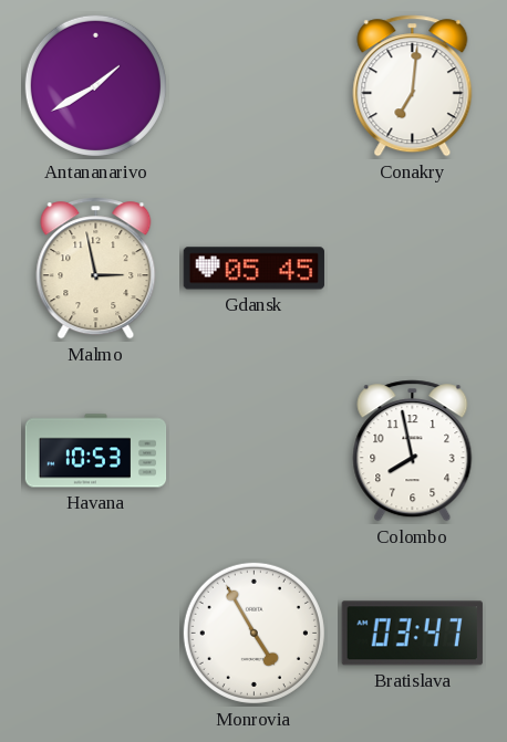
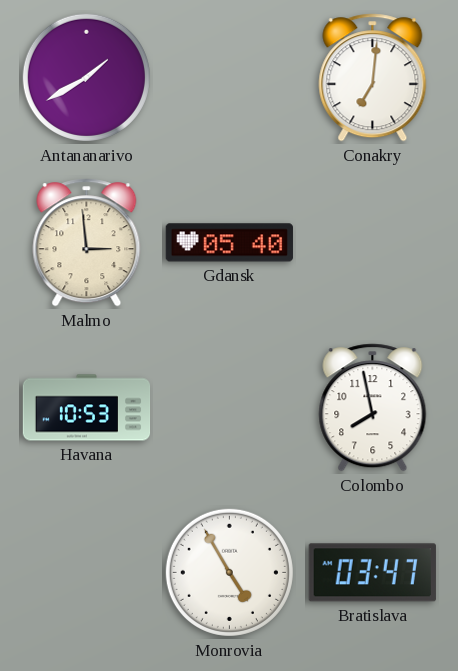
Malmo: 2:58 -> 2:59 (87, 243)
Gdansk: 05:45 -> 05:40 (229, 243)
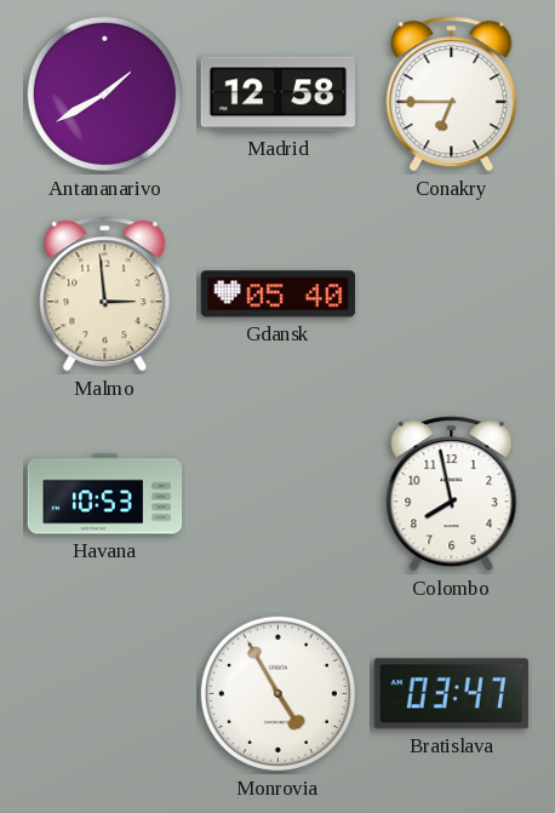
Madrid: none -> 12:58 (277, 95)
Conakry: 7:01 -> 6:45 (452, 95)
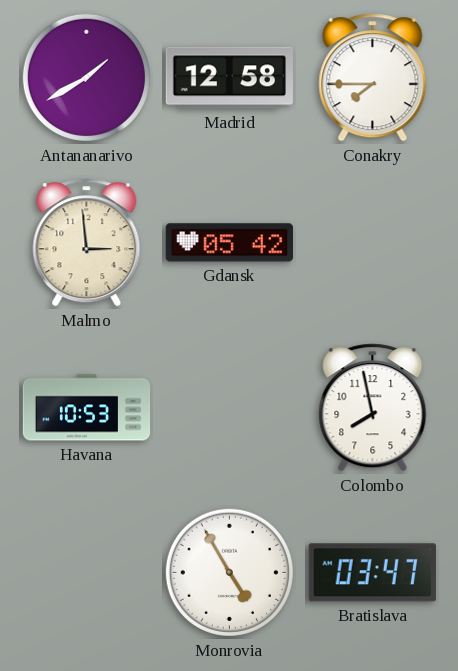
Conakry: 6:45 -> 7:45 (373, 78)
Gdansk: 05:40 -> 05:42 (229, 243)
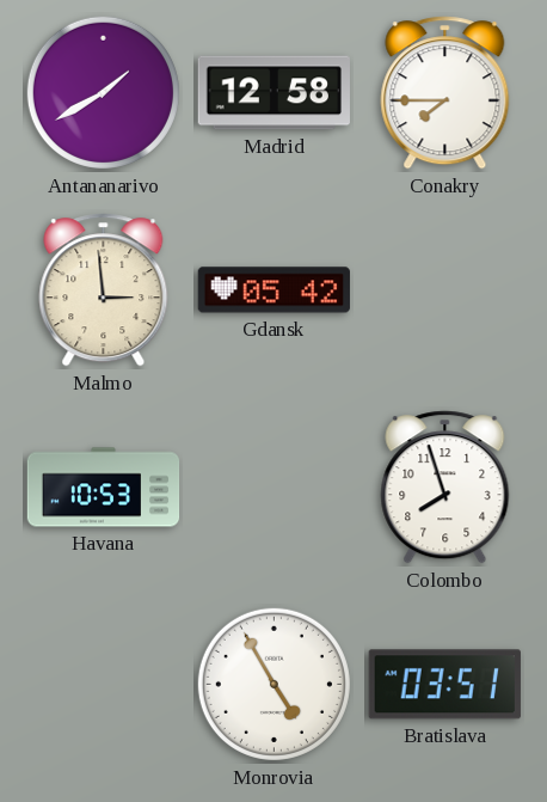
Colombo: 7:58 -> 7:57 (445, 488)
Bratislava: 03:47 -> 03:51 (444, 685)
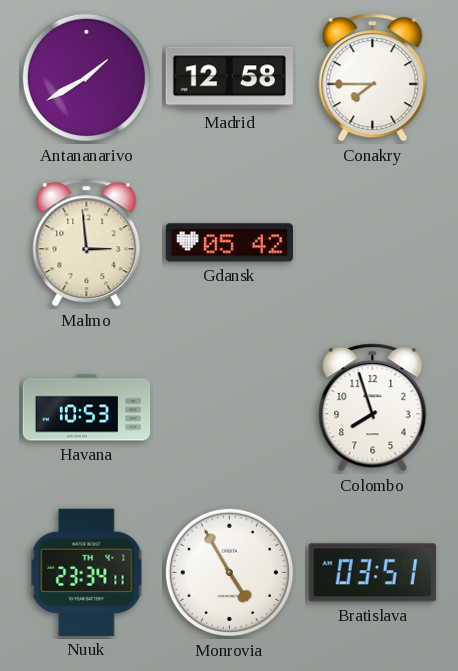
Nuuk: none -> 23:34 (87, 572)
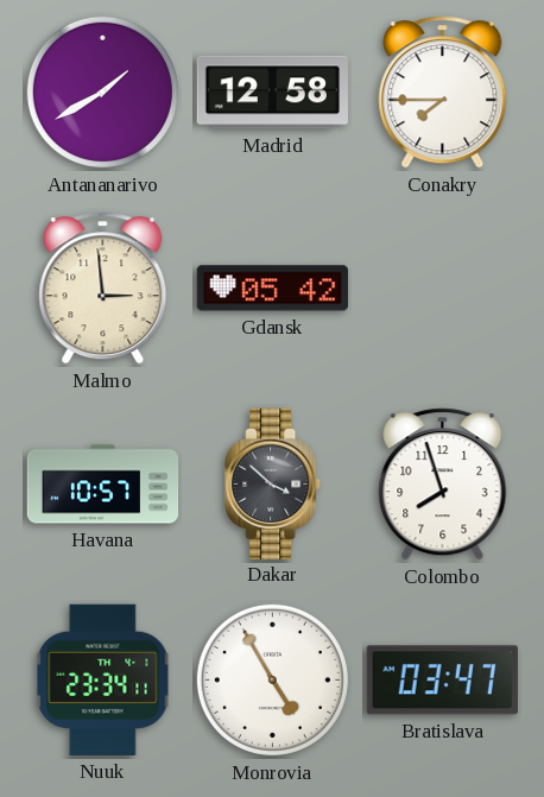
Havana: 10:53 -> 10:57 (103, 485)
Dakar: none -> 3:52 (273, 483)
Bratislava: 03:51 -> 03:47 (442, 681)
